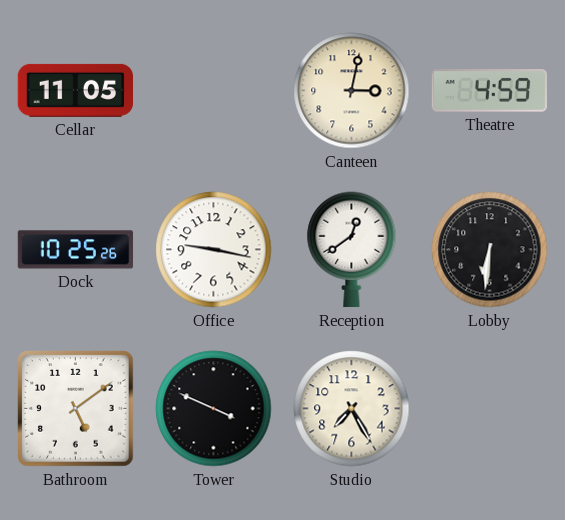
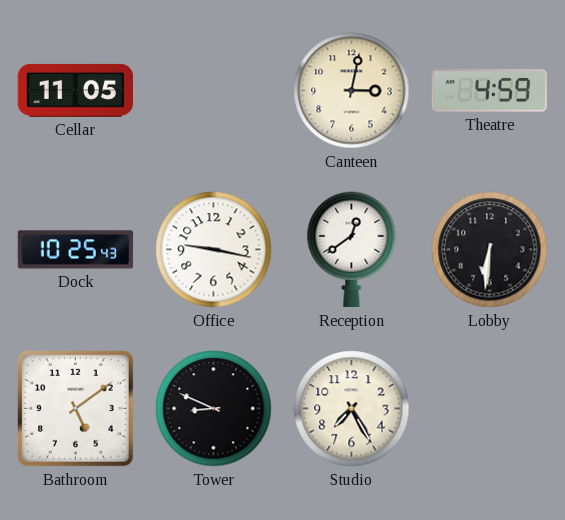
Dock: 10:25:26 -> 10:25:43 (76, 250)
Tower: 3:49 -> 8:49 (214, 409)
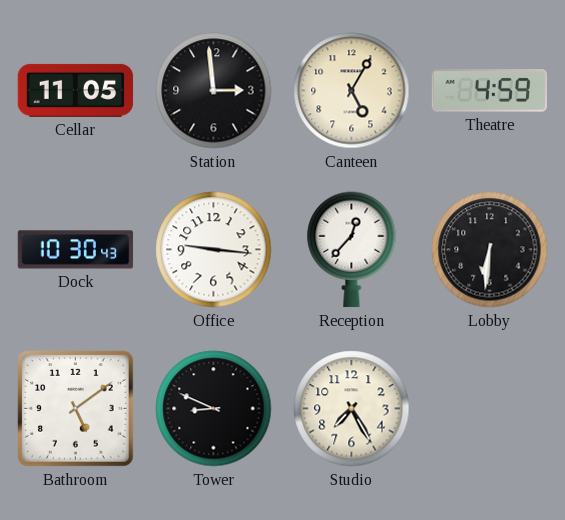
Station: none -> 2:59 (214, 91)
Canteen: 3:02 -> 5:05 (352, 91)
Dock: 10:25 -> 10:30 (76, 250)
Office: 9:17 -> 9:16 (214, 250)
Reception: 12:39 -> 12:37 (352, 250)
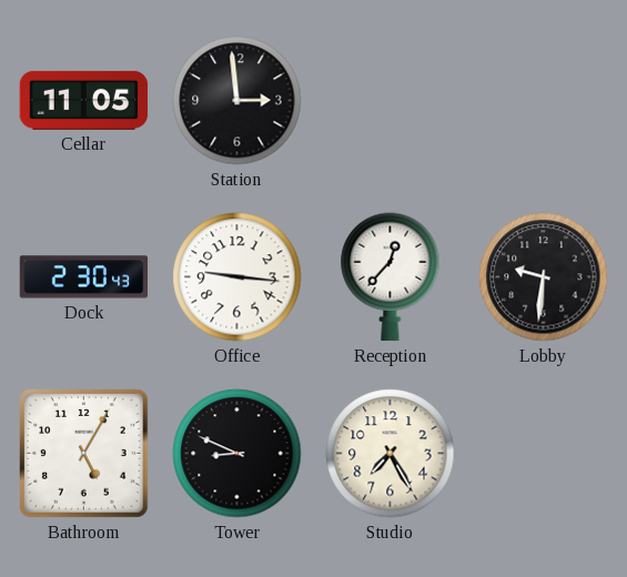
Canteen: 5:05 -> none (352, 91)
Theatre: 4:59 -> none (489, 91)
Dock: 10:30 -> 2:30 (84, 277)
Lobby: 6:31 -> 9:31 (544, 277)
Bathroom: 5:09 -> 5:05 (84, 454)
